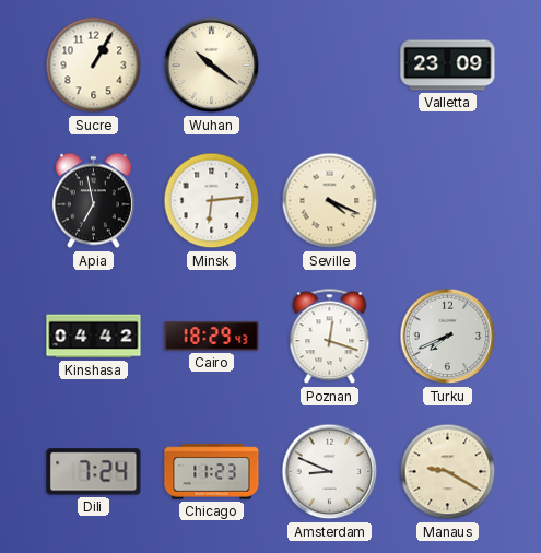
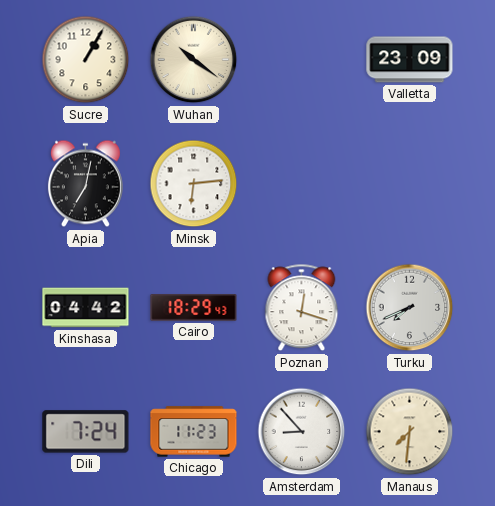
Apia: 6:58 -> 7:02 (85, 184)
Seville: 4:19 -> none (330, 201)
Amsterdam: 8:49 -> 8:53 (302, 432)
Manaus: 9:20 -> 7:31 (410, 432)
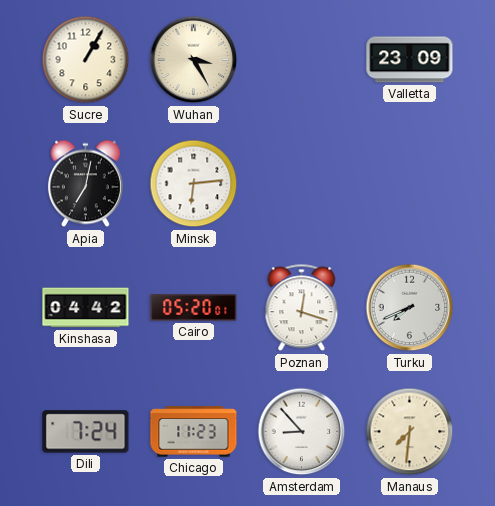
Wuhan: 10:21 -> 3:25 (194, 60)
Cairo: 18:29 -> 05:20 (194, 308)
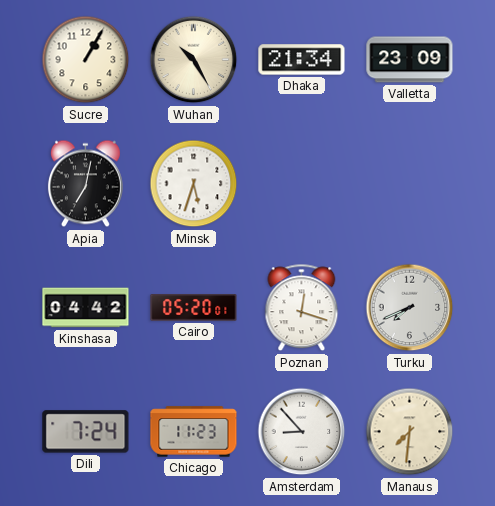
Wuhan: 3:25 -> 10:25 (194, 60)
Dhaka: none -> 21:34 (302, 60)
Minsk: 6:14 -> 5:33 (194, 184)
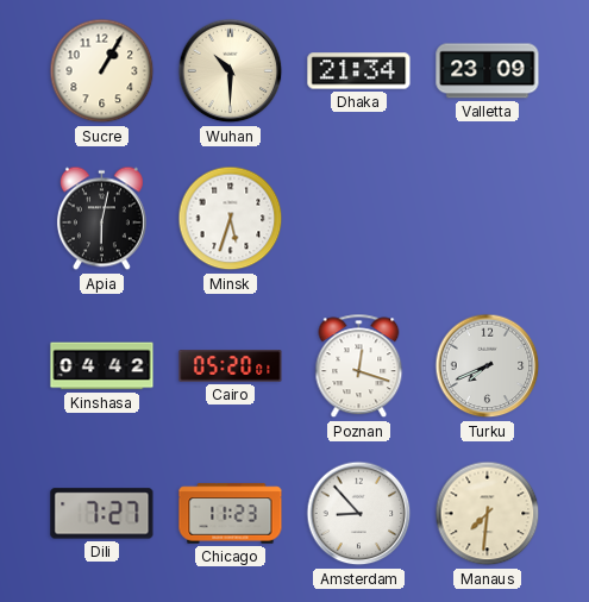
Wuhan: 10:25 -> 10:30 (231, 71)
Apia: 7:02 -> 6:02 (101, 219)
Dili: 7:24 -> 7:27 (102, 514)
